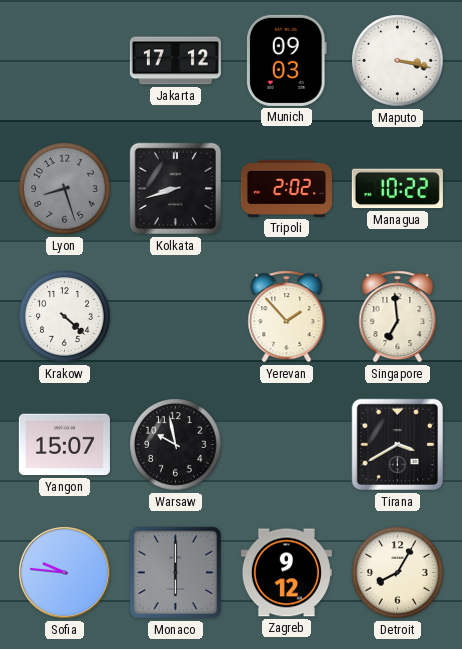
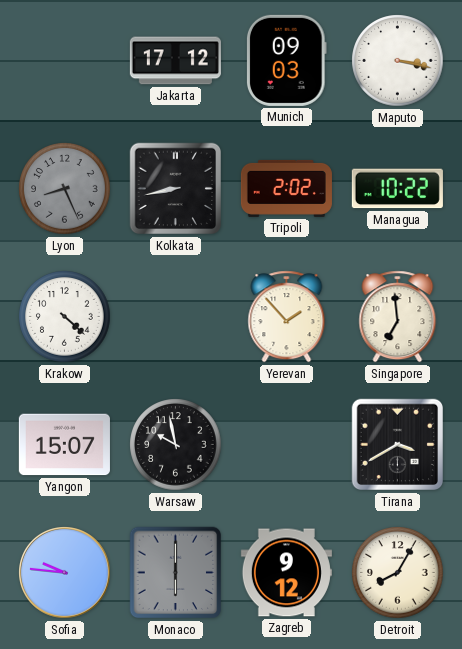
Lyon: 8:27 -> 8:26 (65, 189)
Kolkata: 8:42 -> 8:43 (176, 189)
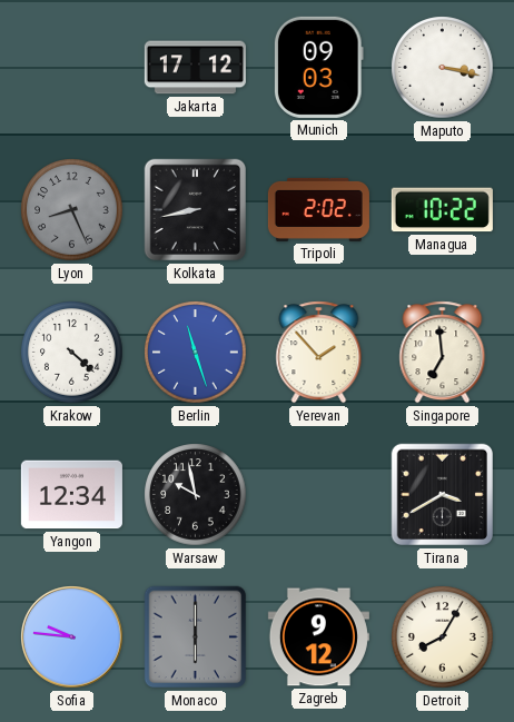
Berlin: none -> 11:27 (196, 353)
Yangon: 15:07 -> 12:34 (71, 495)
